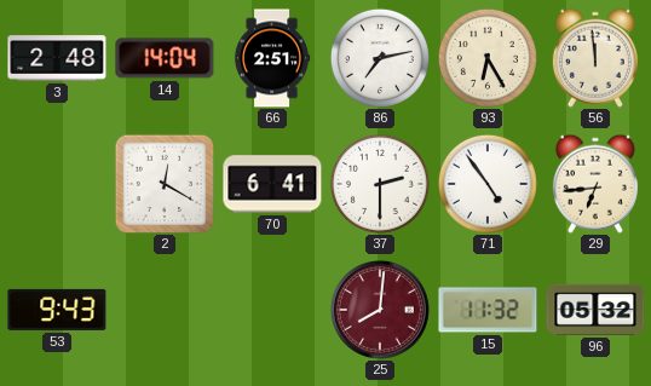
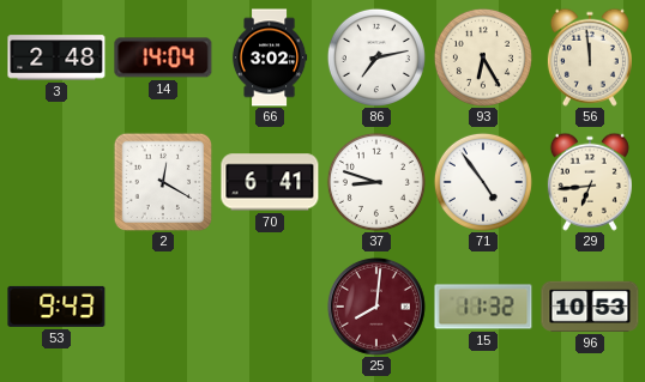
66: 2:51 -> 3:02 (270, 57)
37: 2:30 -> 8:48 (376, 182)
96: 05:32 -> 10:53 (590, 307)
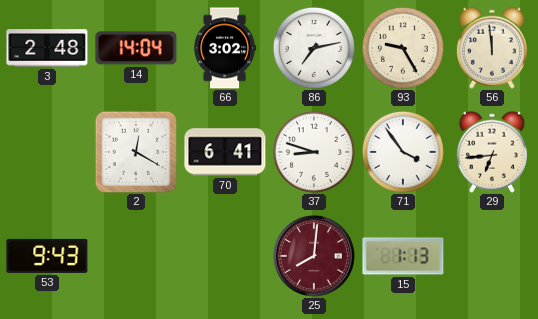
93: 6:25 -> 9:25 (403, 48)
71: 4:54 -> 3:54 (403, 152)
15: 11:32 -> 1:13 (403, 256)
96: 10:53 -> none (590, 307)
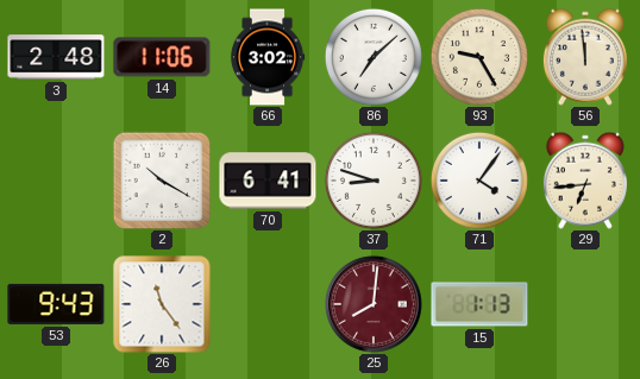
14: 14:04 -> 11:06 (162, 57)
86: 7:13 -> 7:08 (374, 57)
2: 12:20 -> 10:20 (162, 181)
71: 3:54 -> 4:06 (479, 181)
26: none -> 11:24 (162, 304)
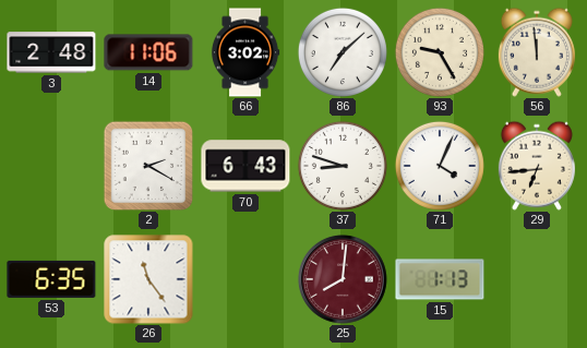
2: 10:20 -> 2:20 (148, 166)
70: 6:41 -> 6:43 (245, 166)
71: 4:06 -> 4:04 (440, 166)
53: 9:43 -> 6:35 (51, 279)
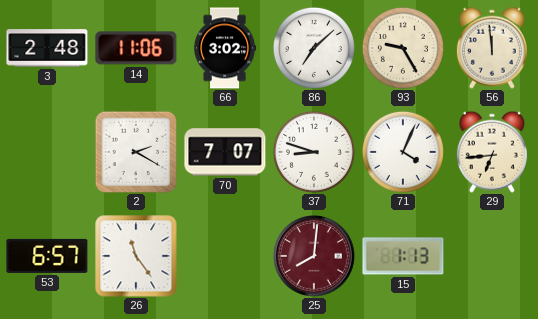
70: 6:43 -> 7:07 (225, 152)
53: 6:35 -> 6:57 (47, 256)
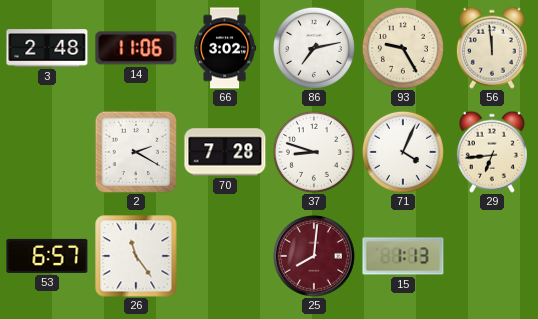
86: 7:08 -> 7:13 (314, 48)
70: 7:07 -> 7:28 (225, 152)
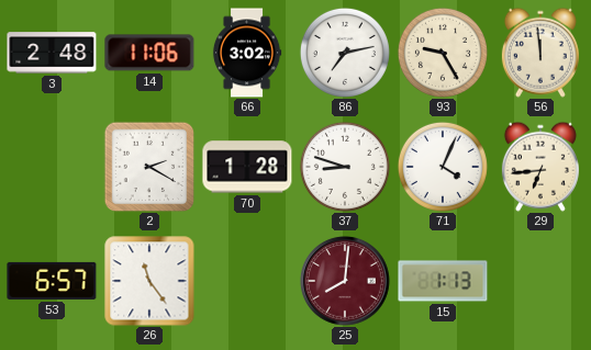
70: 7:28 -> 1:28 (247, 167)
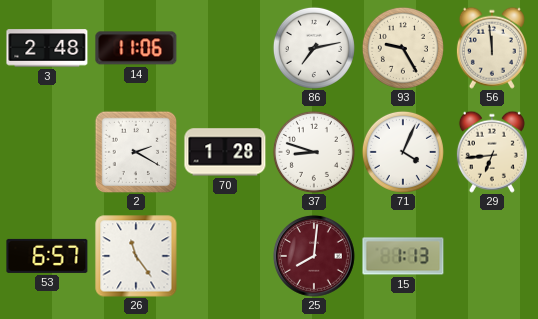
66: 3:02 -> none (247, 53)
